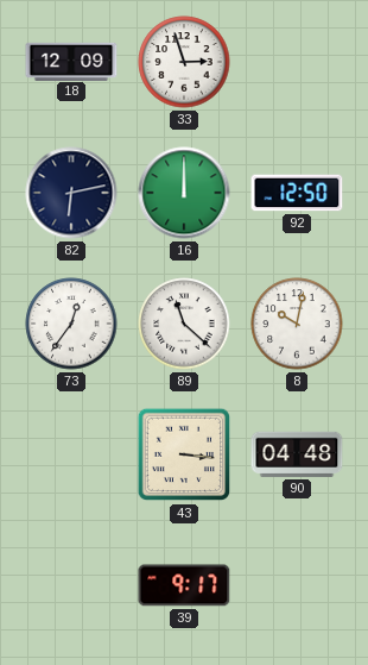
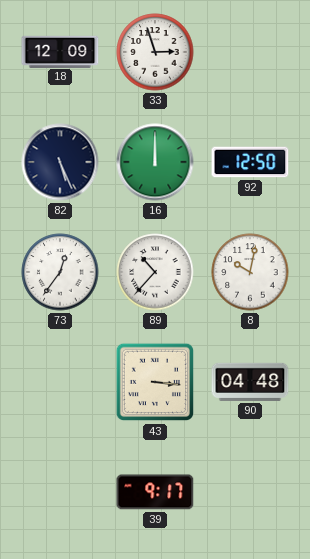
82: 6:13 -> 5:26 (60, 162)
89: 11:22 -> 10:37 (155, 272)
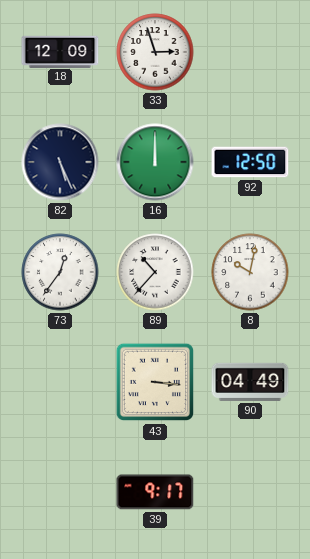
90: 04:48 -> 04:49 (250, 382)
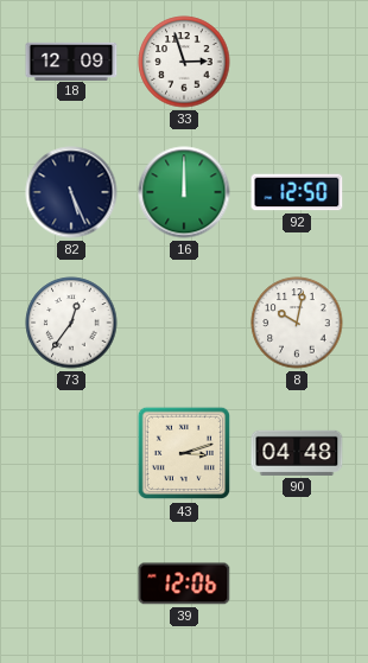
89: 10:37 -> none (155, 272)
43: 3:16 -> 3:12 (184, 453)
90: 04:49 -> 04:48 (297, 453)
39: 9:17 -> 12:06 (184, 584)
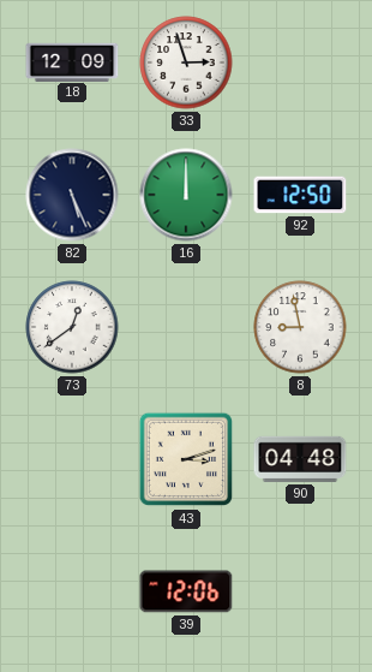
73: 12:36 -> 12:39 (72, 327)
8: 10:02 -> 8:58 (300, 327)
